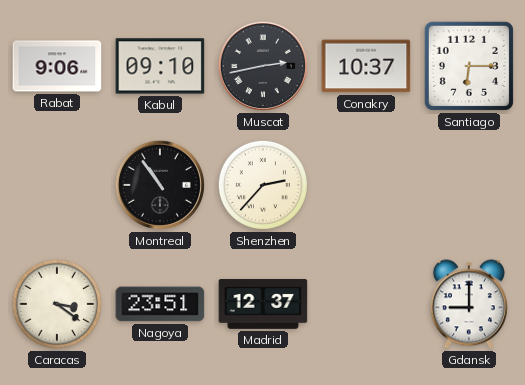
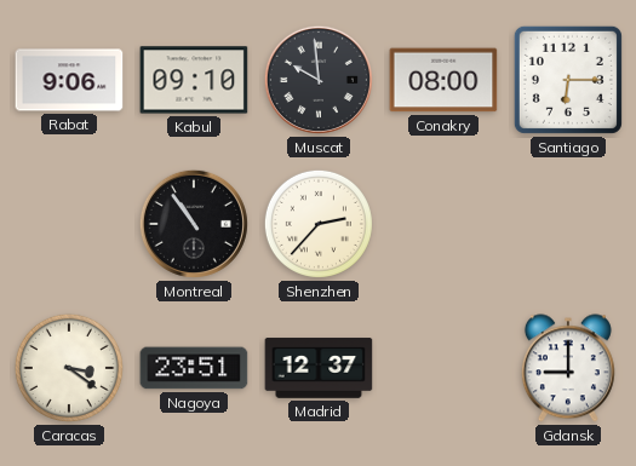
Muscat: 2:43 -> 9:59 (319, 80)
Conakry: 10:37 -> 08:00 (443, 80)
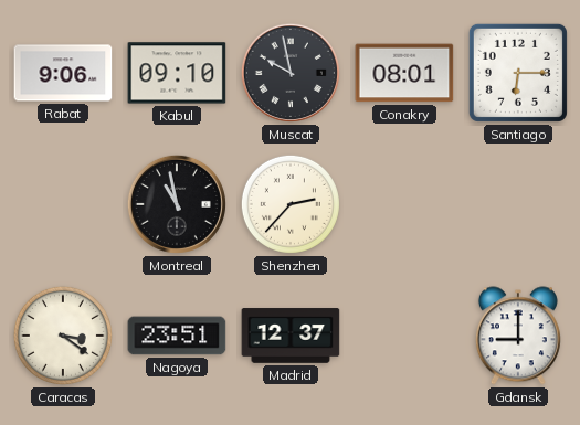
Muscat: 9:59 -> 9:58 (291, 73)
Conakry: 08:00 -> 08:01 (404, 73)
Montreal: 10:54 -> 10:58 (177, 204)
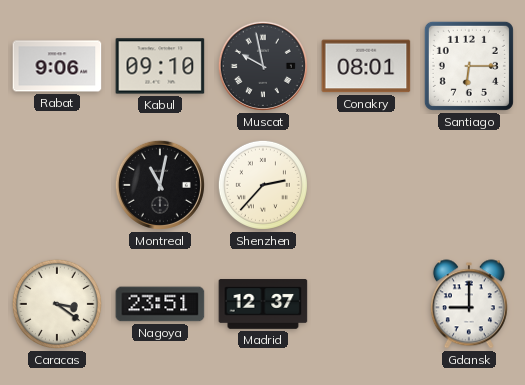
Montreal: 10:58 -> 11:02 (160, 185)
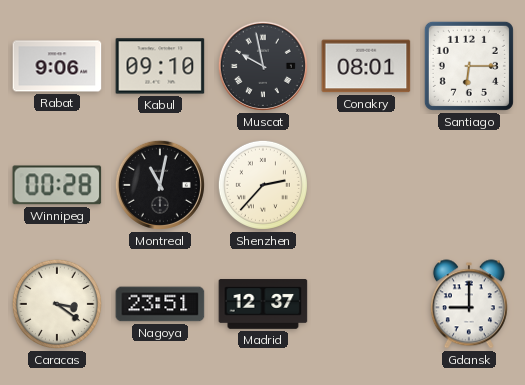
Winnipeg: none -> 00:28 (57, 185)
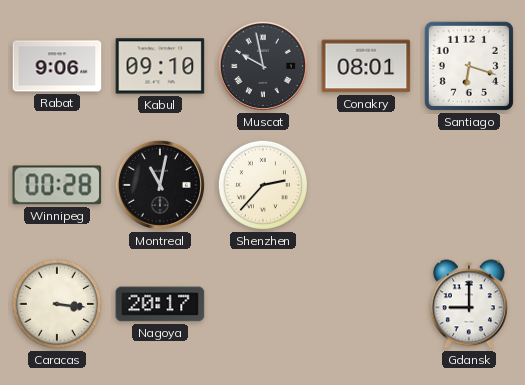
Santiago: 6:15 -> 6:18 (469, 66)
Caracas: 3:21 -> 3:16 (57, 304)
Nagoya: 23:51 -> 20:17 (160, 304)
Madrid: 12:37 -> none (263, 304)
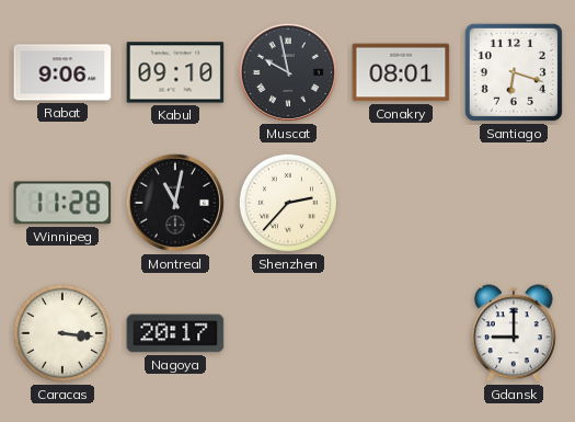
Winnipeg: 00:28 -> 11:28 (62, 203)
